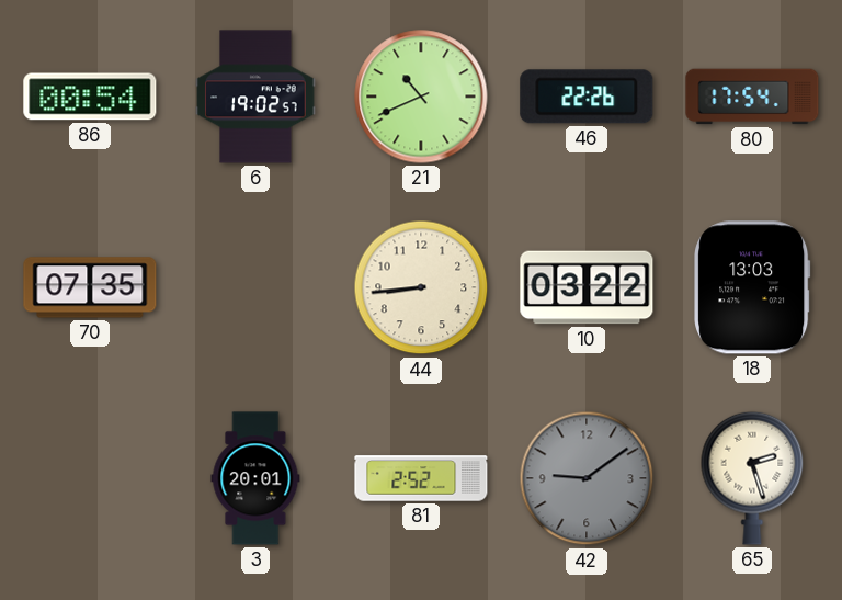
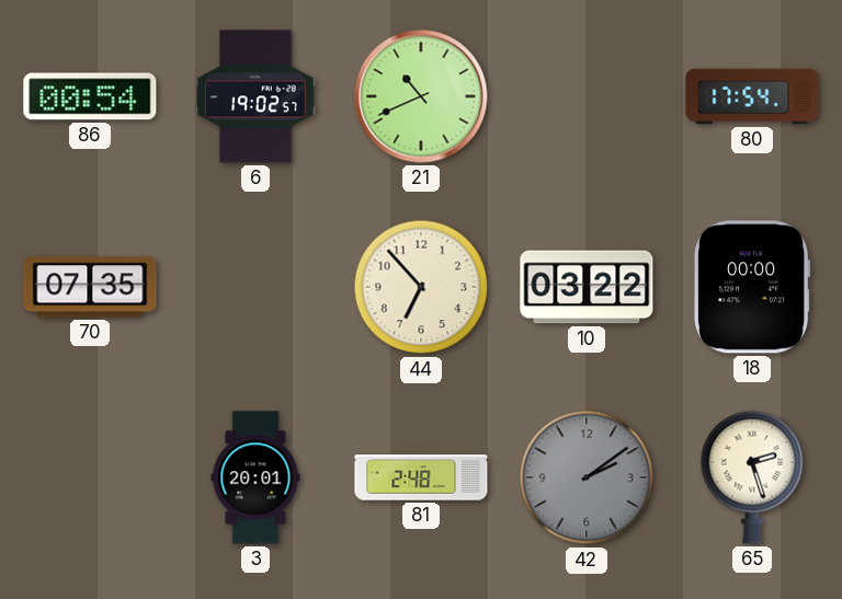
46: 22:26 -> none (587, 97)
44: 8:44 -> 6:53 (421, 287)
18: 13:03 -> 00:00 (752, 287)
81: 2:52 -> 2:48 (421, 477)
42: 9:09 -> 2:09 (587, 477)
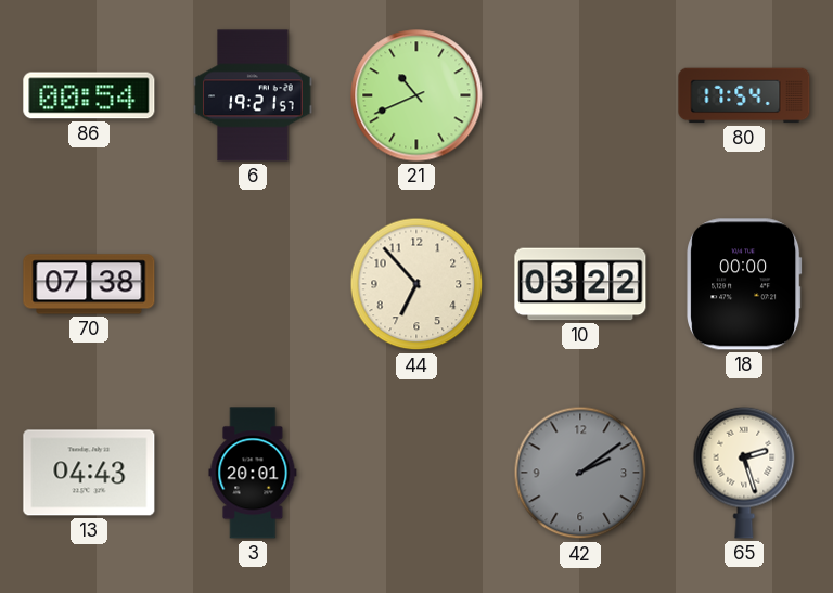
6: 19:02 -> 19:21 (253, 95)
70: 07:35 -> 07:38 (89, 284)
13: none -> 04:43 (89, 473)
81: 2:48 -> none (421, 477)
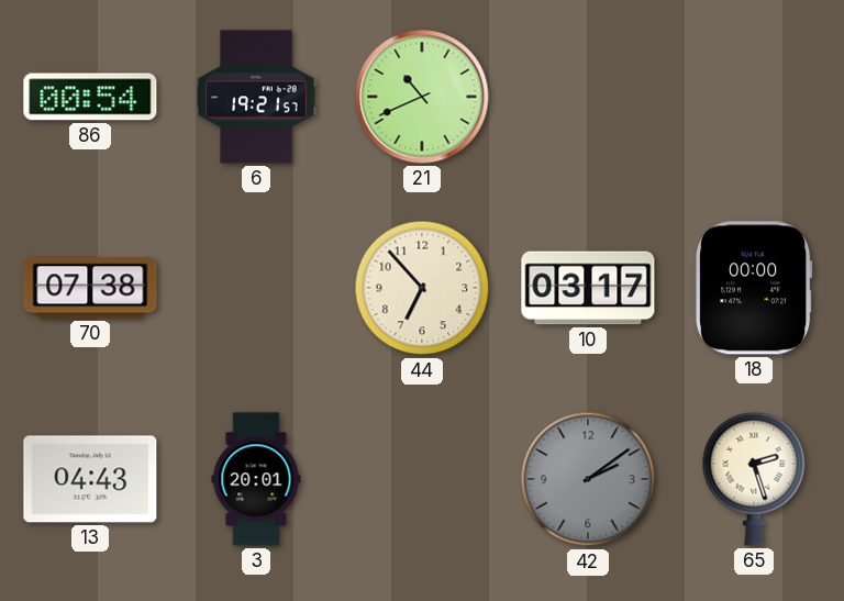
80: 17:54 -> none (744, 95)
10: 03:22 -> 03:17 (588, 288)
